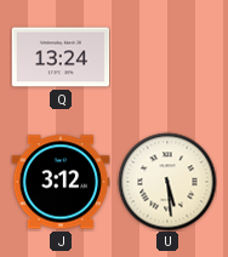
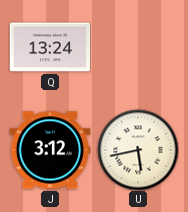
U: 5:29 -> 5:43 (138, 150)
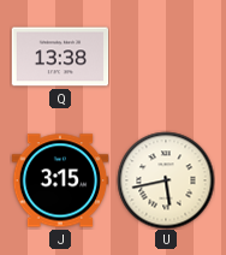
Q: 13:24 -> 13:38 (60, 57)
J: 3:12 -> 3:15 (60, 180)
